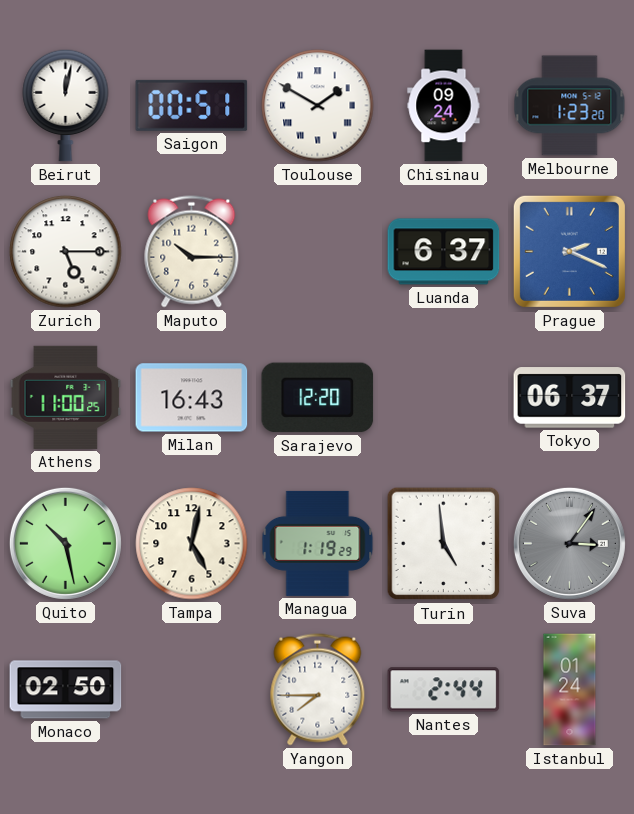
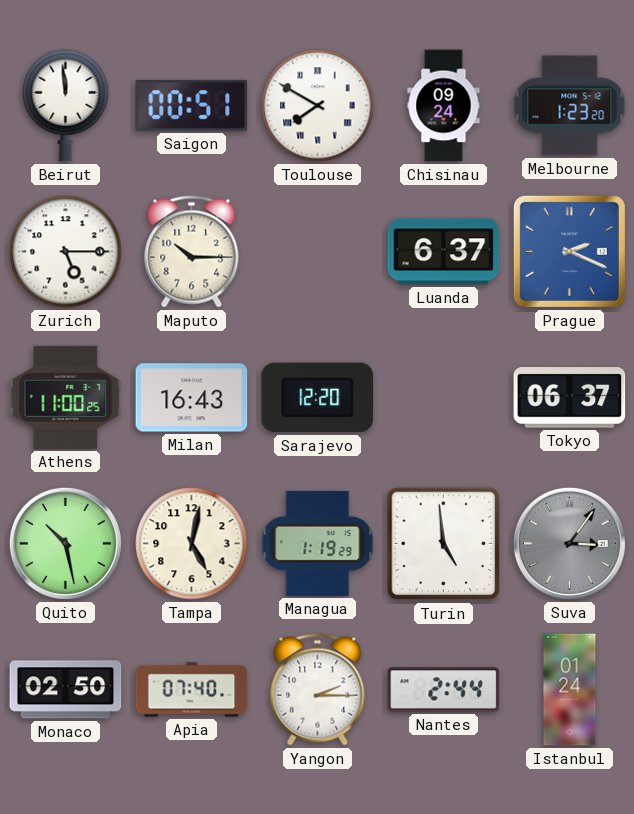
Beirut: 12:02 -> 11:59 (66, 105)
Toulouse: 1:50 -> 7:50 (318, 106)
Apia: none -> 07:40 (192, 690)
Yangon: 7:45 -> 2:15 (318, 690)
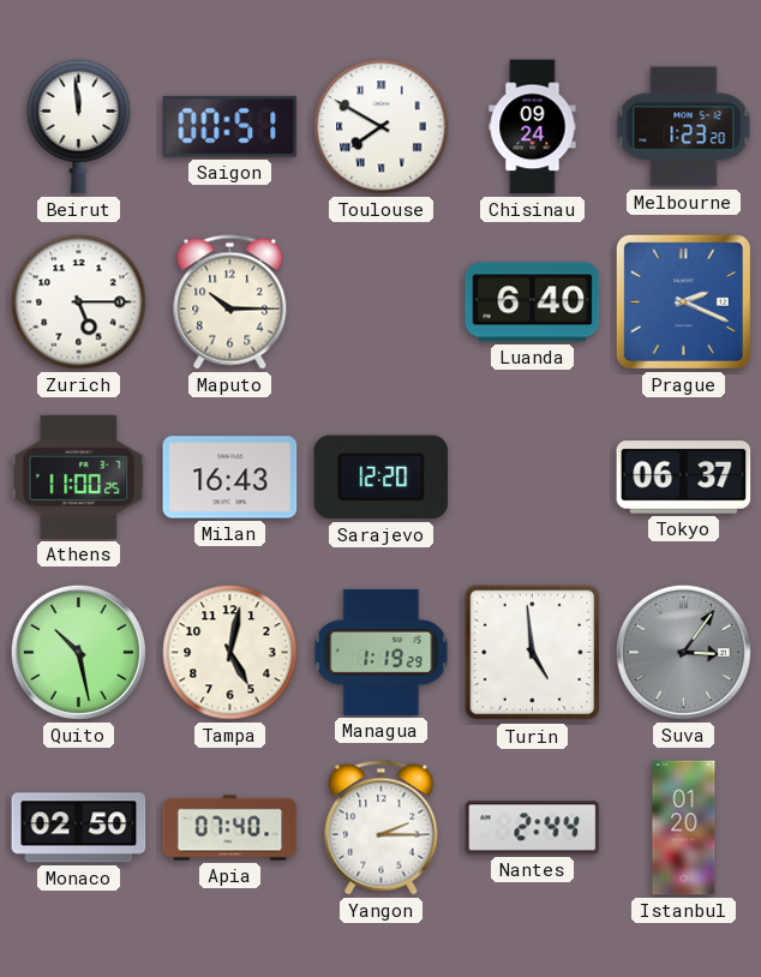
Luanda: 6:37 -> 6:40 (533, 302)
Istanbul: 01:24 -> 01:20 (684, 828)
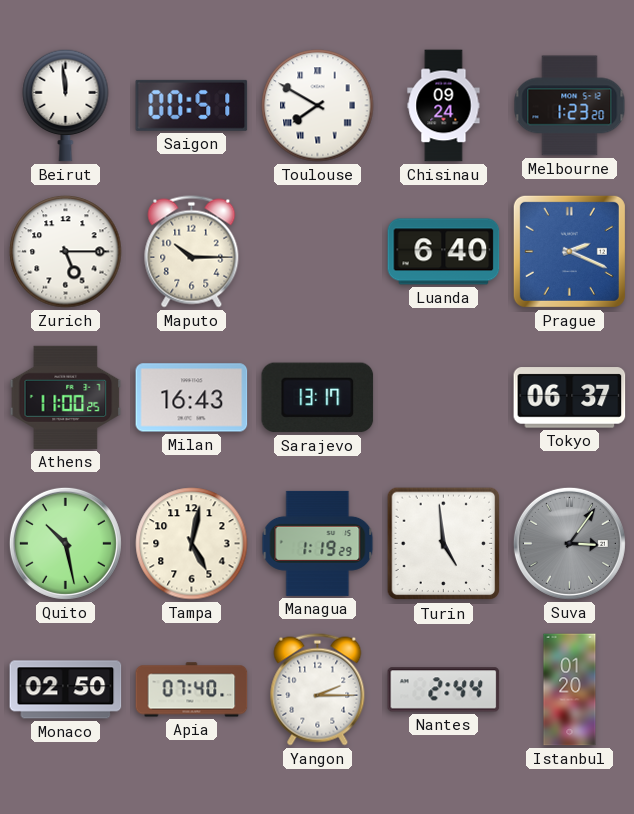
Sarajevo: 12:20 -> 13:17 (318, 398)
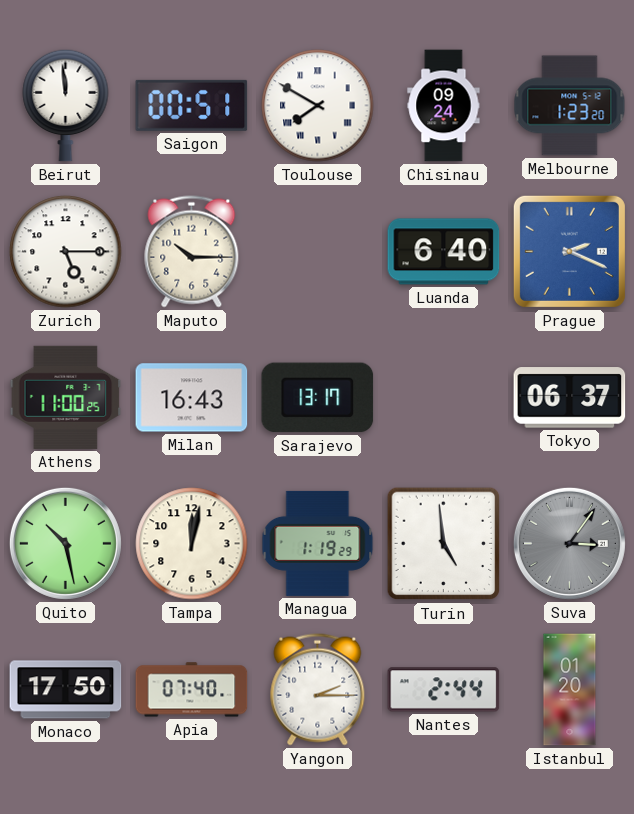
Tampa: 5:02 -> 12:02 (192, 544)
Monaco: 02:50 -> 17:50 (66, 690)
